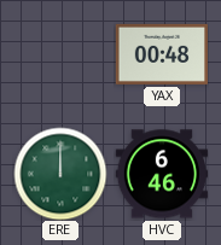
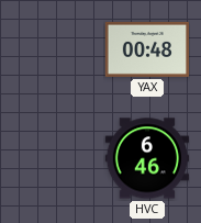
ERE: 12:00 -> none (60, 174)
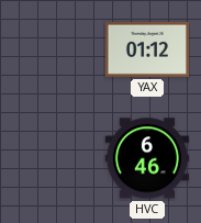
YAX: 00:48 -> 01:12 (146, 49)
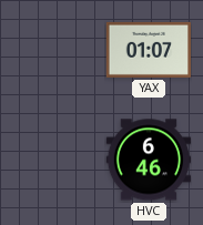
YAX: 01:12 -> 01:07 (148, 50)
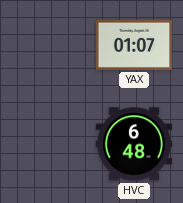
HVC: 6:46 -> 6:48 (133, 144)
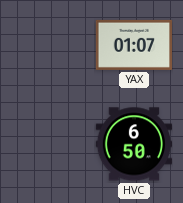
HVC: 6:48 -> 6:50 (133, 144)
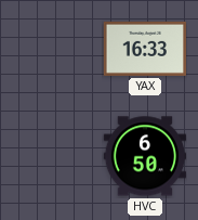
YAX: 01:07 -> 16:33 (144, 49)
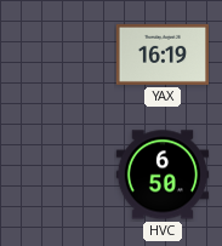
YAX: 16:33 -> 16:19 (161, 55)
